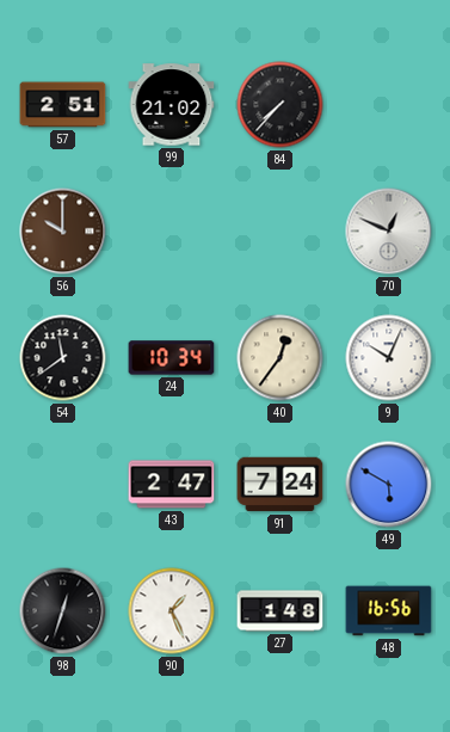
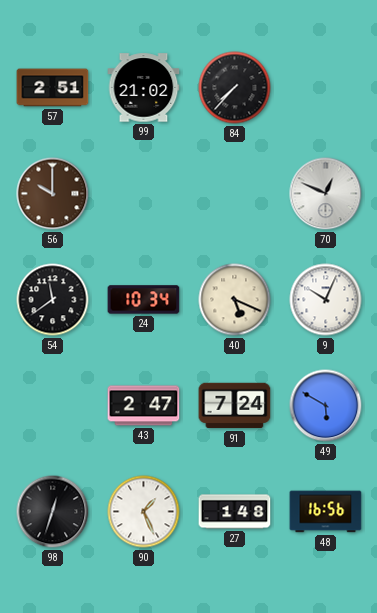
40: 12:36 -> 5:19 (235, 300)
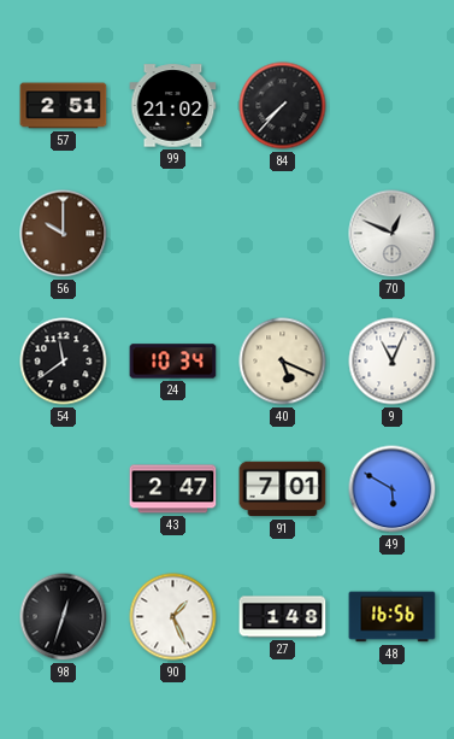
9: 10:04 -> 11:04 (393, 362)
91: 7:24 -> 7:01 (283, 489)
